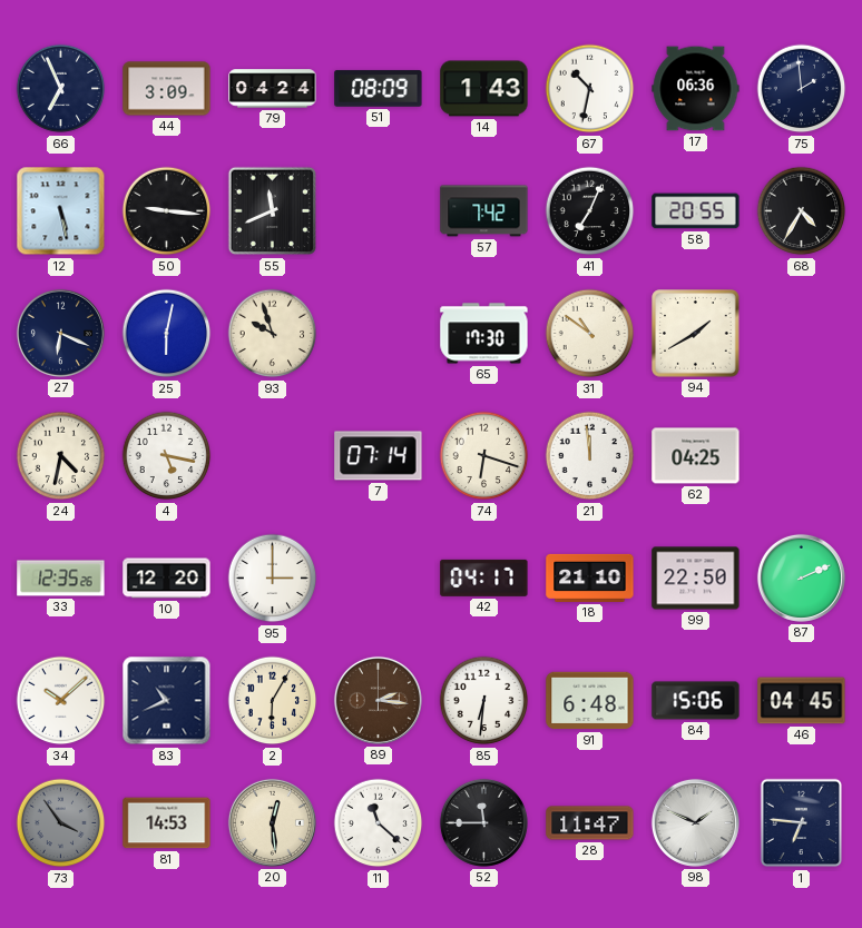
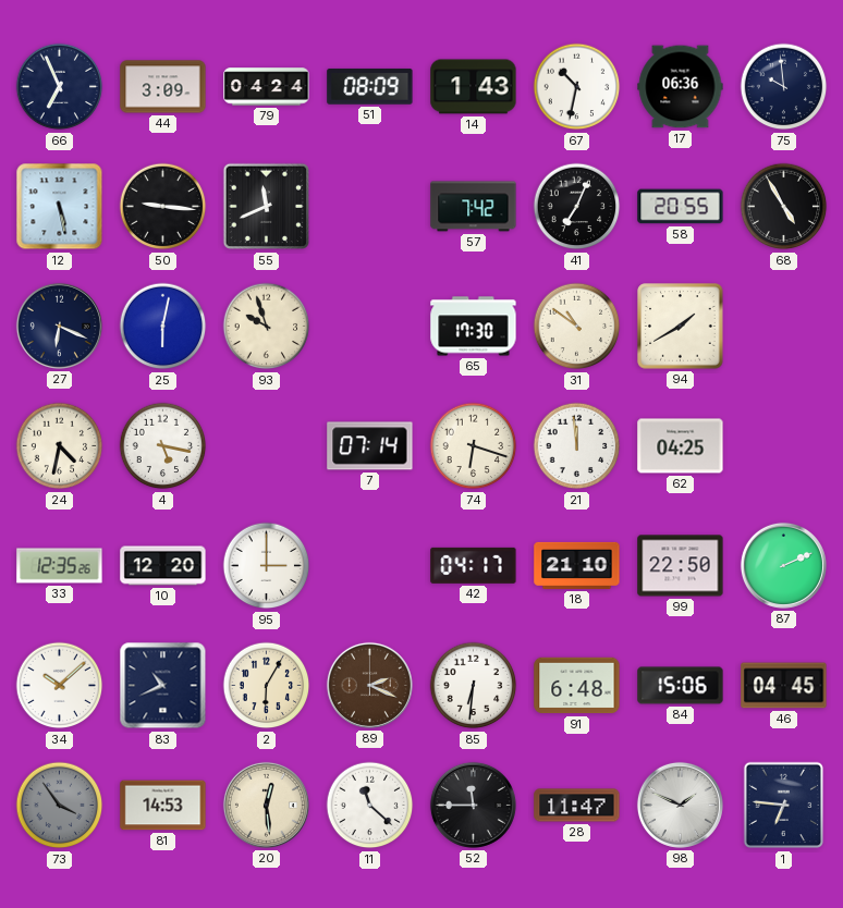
75: 1:59 -> 9:59 (784, 87)
68: 4:35 -> 4:55 (784, 207)
89: 2:16 -> 2:19 (369, 685)
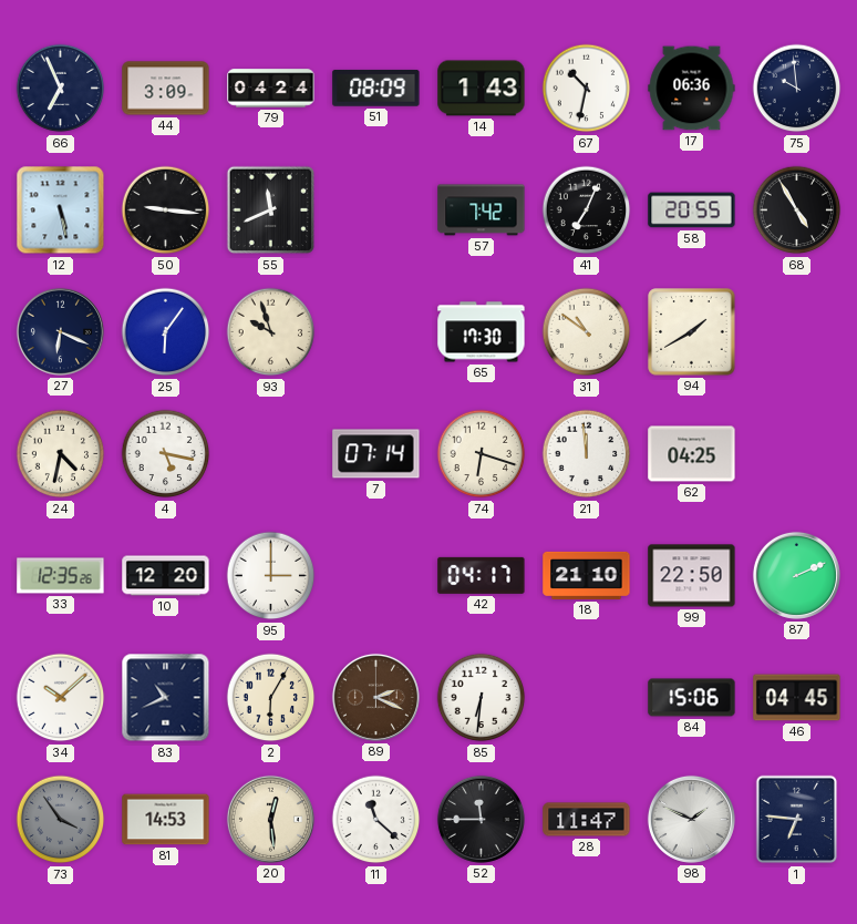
25: 6:02 -> 6:06 (166, 332)
91: 6:48 -> none (577, 686)
